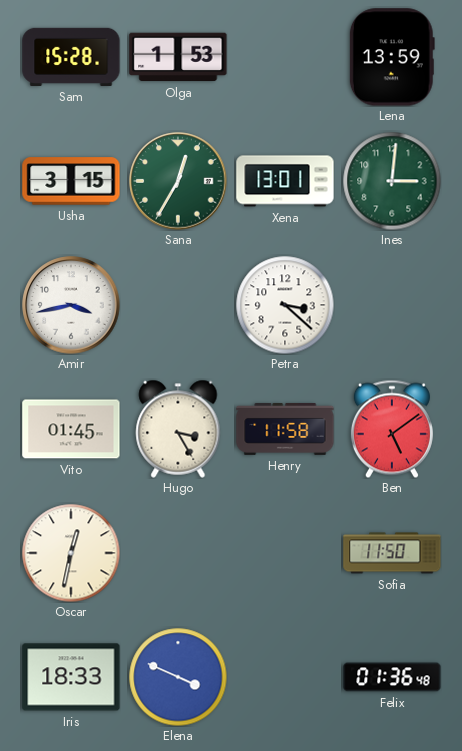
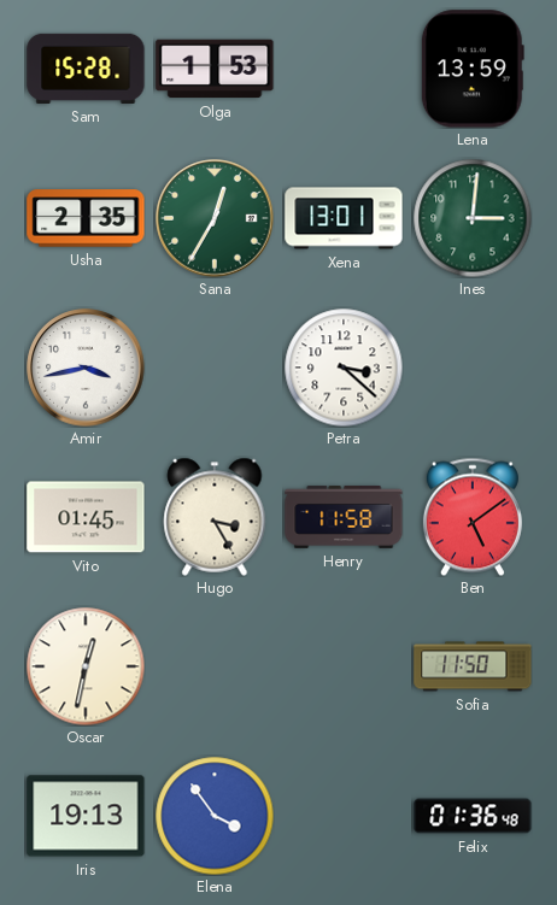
Usha: 3:15 -> 2:35 (86, 218)
Iris: 18:33 -> 19:13 (86, 816)
Elena: 3:49 -> 3:54 (215, 816)
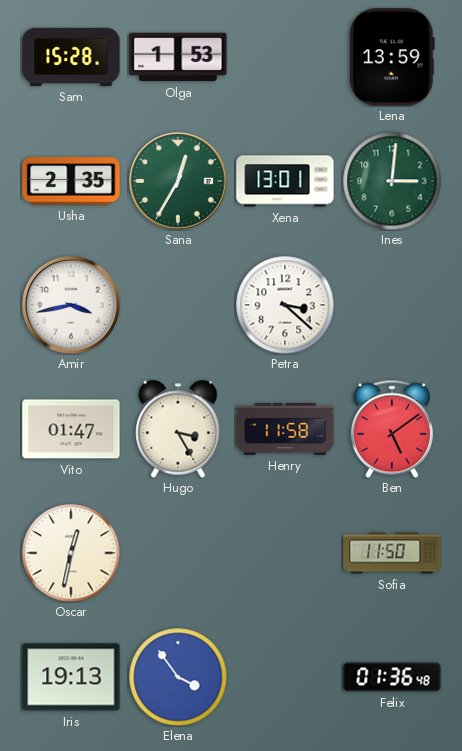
Vito: 01:45 -> 01:47 (71, 429)
